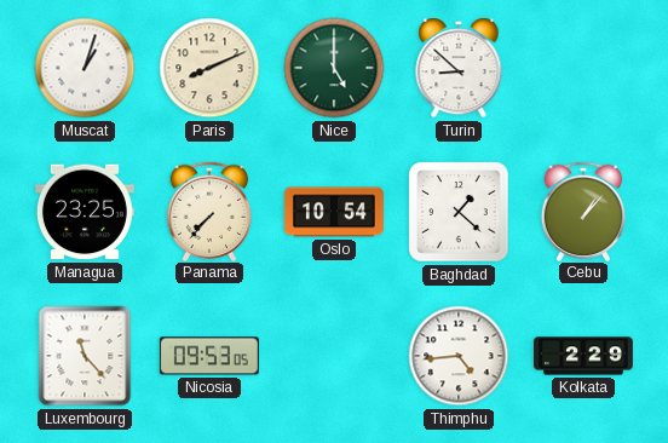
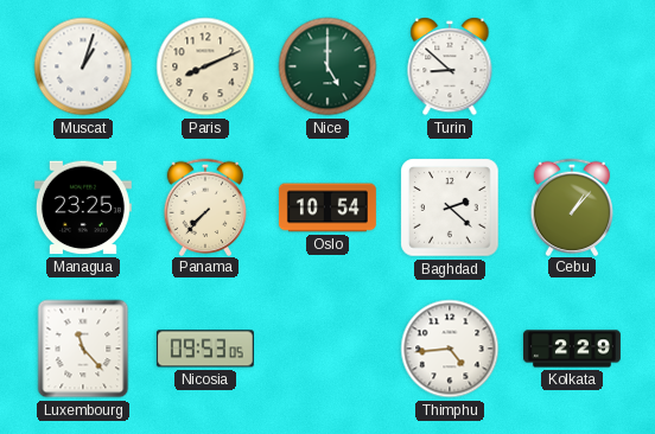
Baghdad: 1:22 -> 2:22 (450, 208)
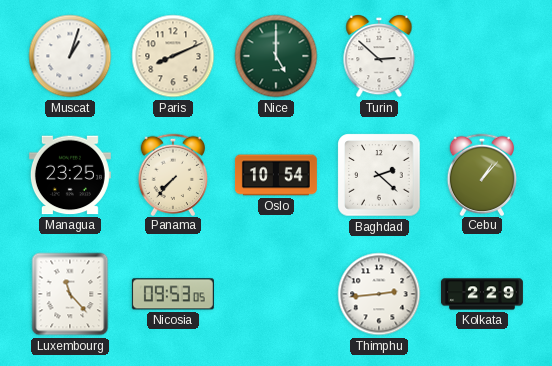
Turin: 8:52 -> 2:52 (379, 56)
Thimphu: 4:44 -> 2:44 (379, 294)
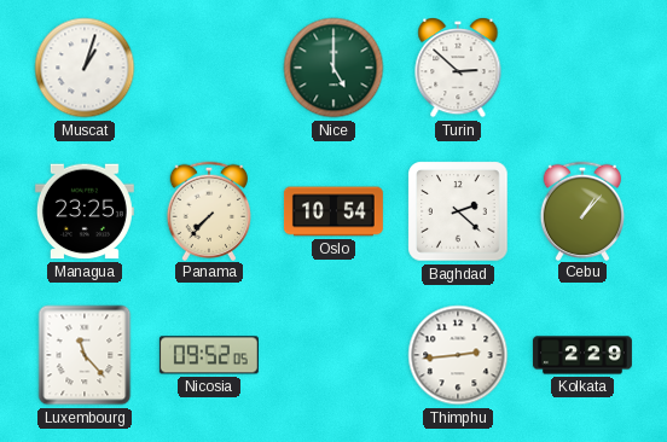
Paris: 8:11 -> none (173, 56)
Nicosia: 09:53 -> 09:52 (209, 355)
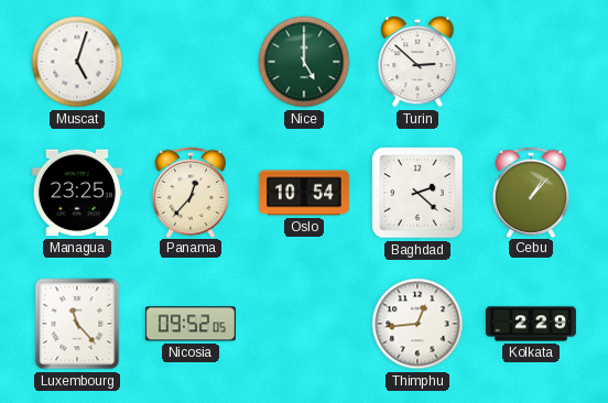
Muscat: 1:03 -> 5:03 (77, 62)
Panama: 7:37 -> 12:37 (191, 192)
Thimphu: 2:44 -> 12:44 (417, 324)
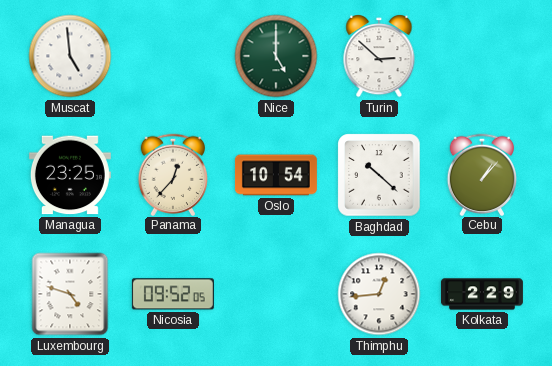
Muscat: 5:03 -> 4:59 (70, 56)
Baghdad: 2:22 -> 10:22 (379, 175)
Luxembourg: 11:23 -> 4:48 (70, 294)
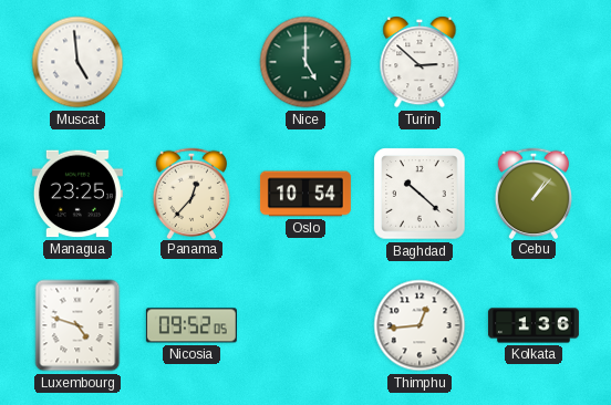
Kolkata: 2:29 -> 1:36 (534, 325)
